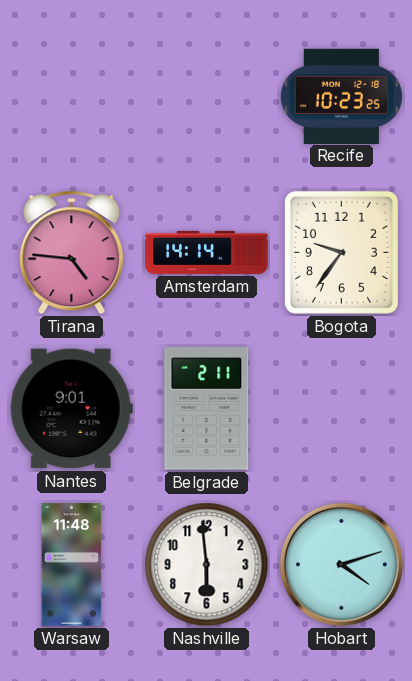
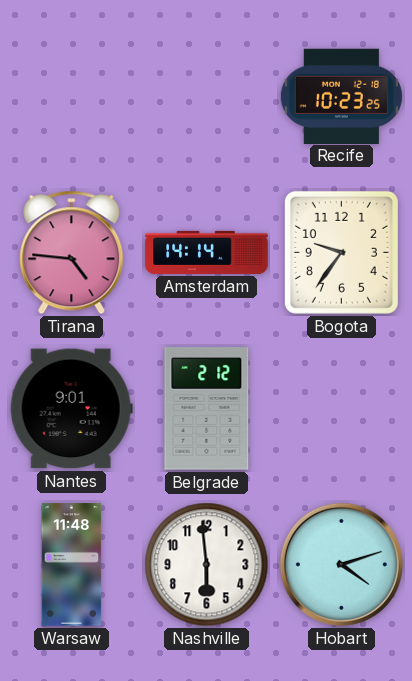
Belgrade: 2:11 -> 2:12 (207, 409)
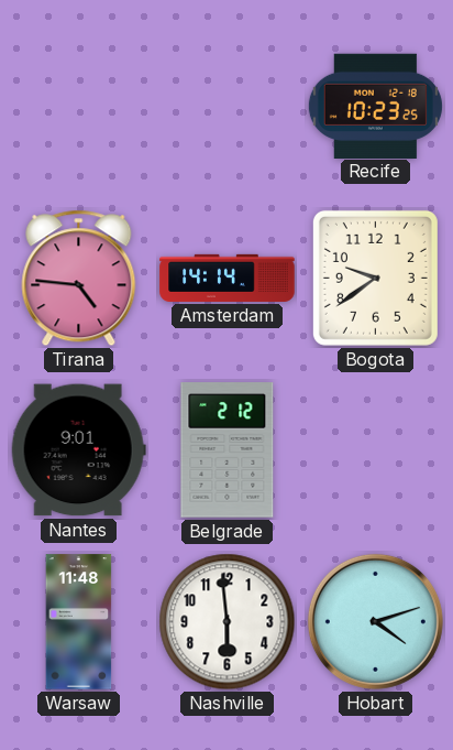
Bogota: 9:36 -> 9:39 (375, 278)
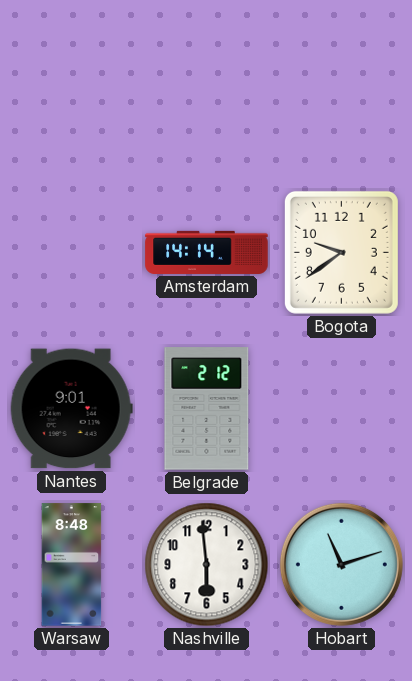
Recife: 10:23 -> none (375, 106)
Tirana: 4:46 -> none (79, 279)
Warsaw: 11:48 -> 8:48 (72, 565)
Hobart: 4:12 -> 11:12 (341, 564)
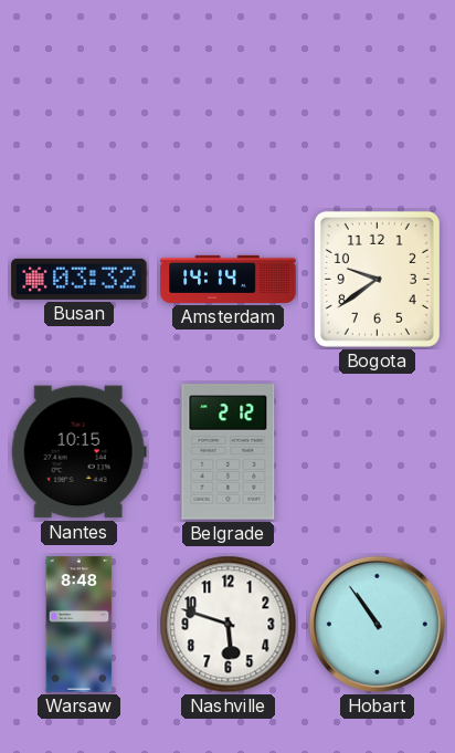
Busan: none -> 03:32 (80, 279)
Nantes: 9:01 -> 10:15 (78, 452)
Nashville: 5:59 -> 5:48 (229, 625)
Hobart: 11:12 -> 10:54 (377, 624)
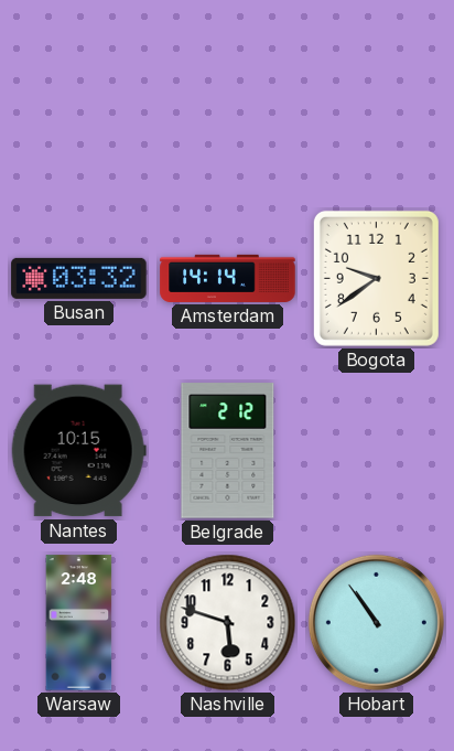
Warsaw: 8:48 -> 2:48 (79, 623)
